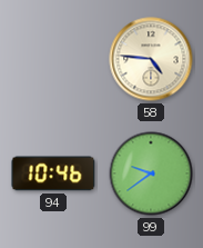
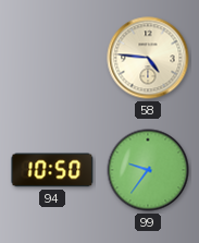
94: 10:46 -> 10:50 (52, 170)
99: 9:39 -> 9:36 (148, 170)
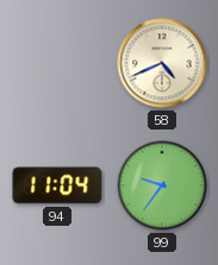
58: 4:46 -> 4:41 (162, 63)
94: 10:50 -> 11:04 (57, 185)
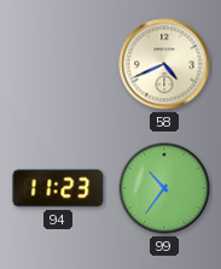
94: 11:04 -> 11:23 (58, 188)
99: 9:36 -> 10:36 (164, 188)
